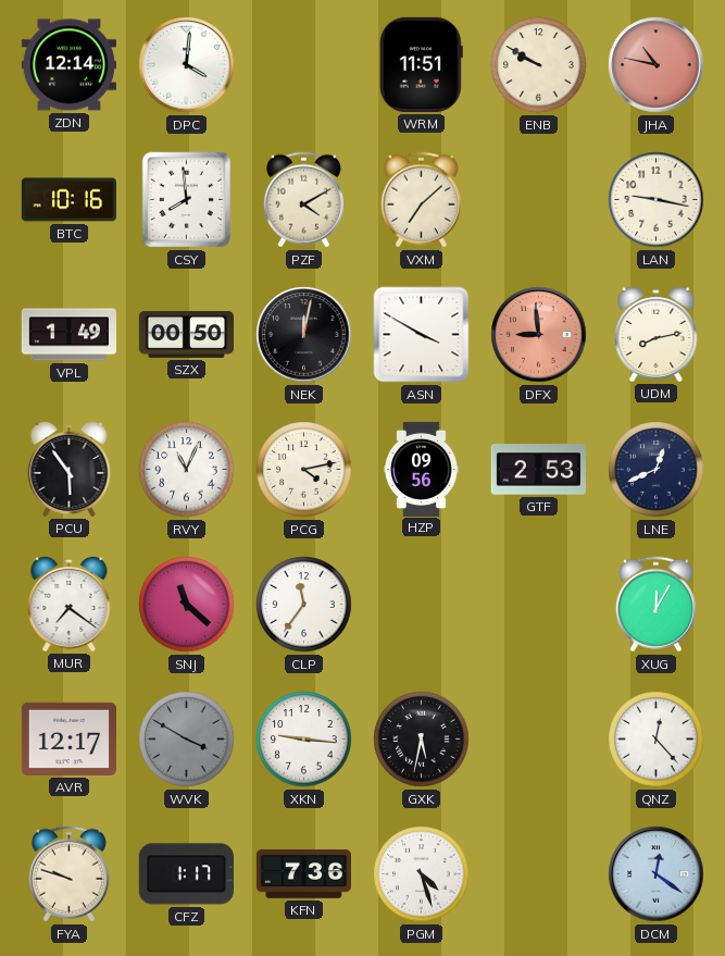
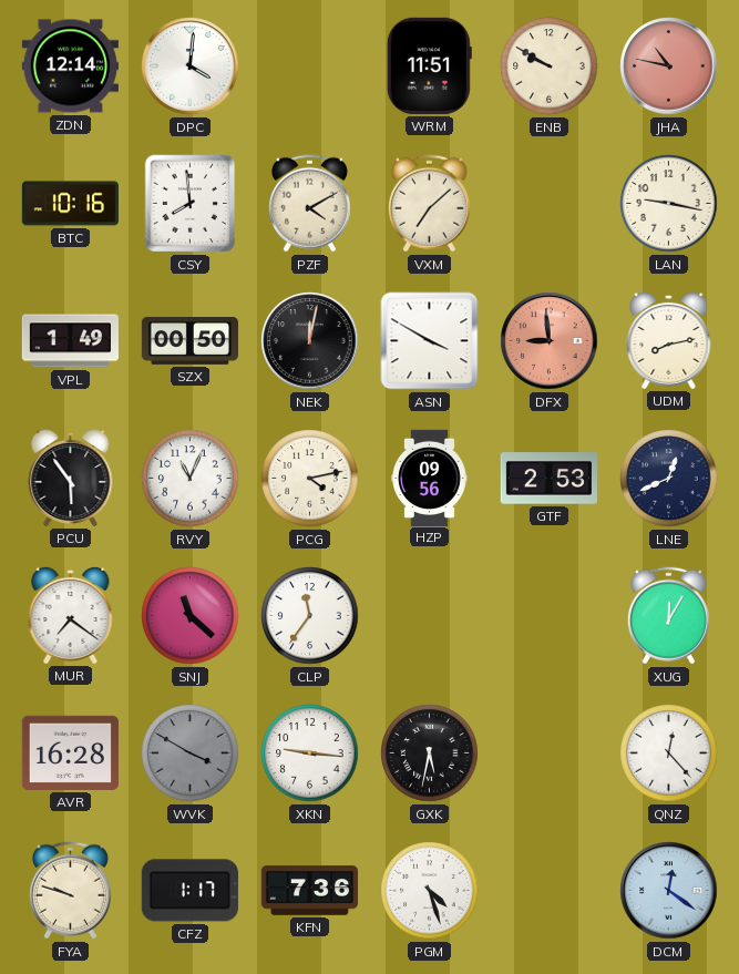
AVR: 12:17 -> 16:28 (70, 752)
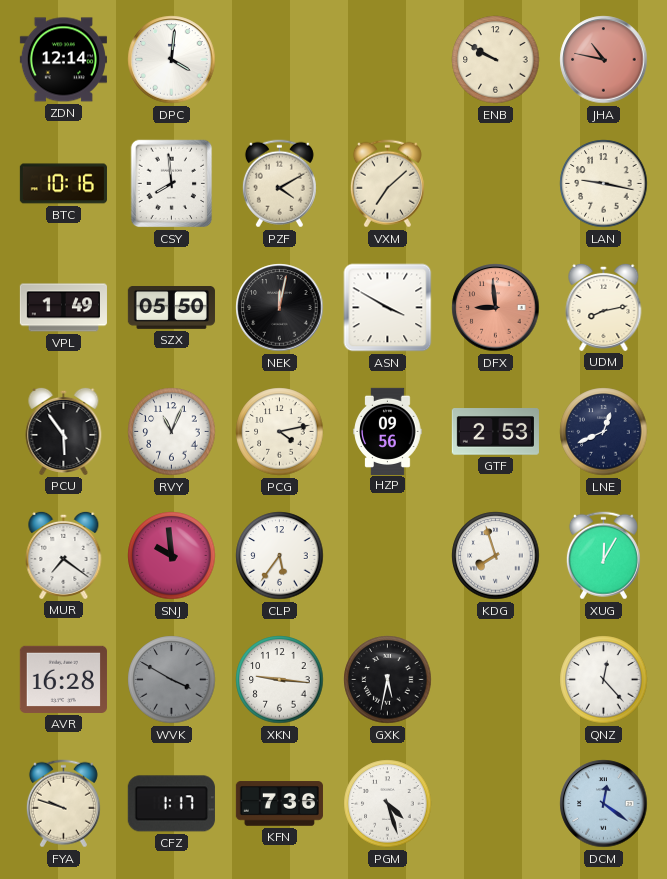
WRM: 11:51 -> none (429, 65)
SZX: 00:50 -> 05:50 (171, 308)
SNJ: 11:22 -> 9:59 (172, 556)
CLP: 11:36 -> 5:36 (280, 556)
KDG: none -> 7:57 (496, 556)
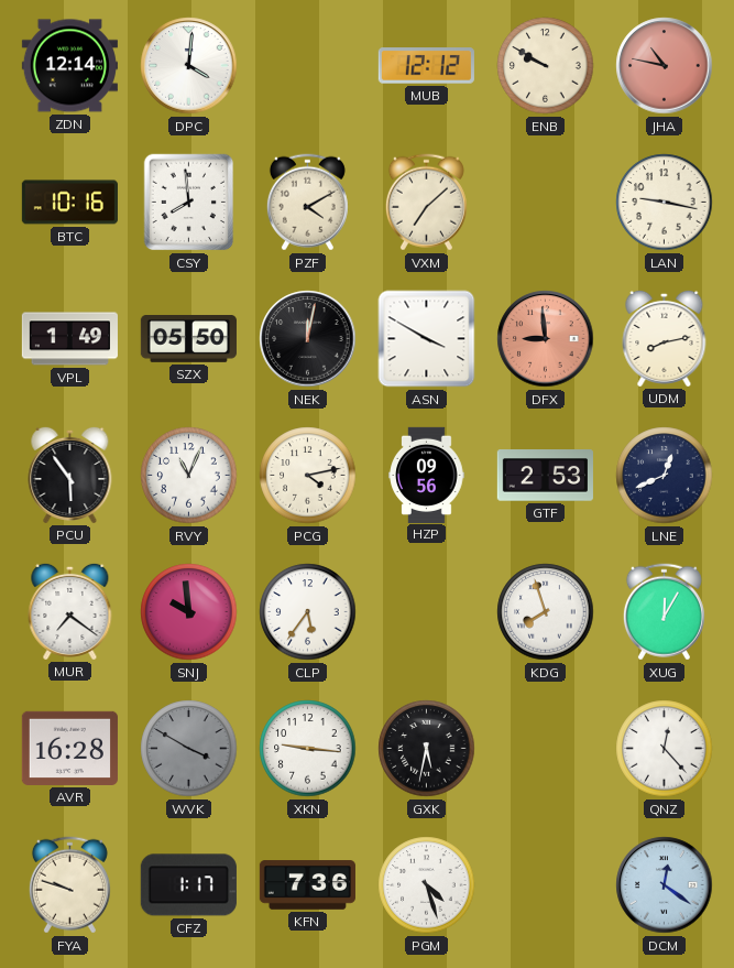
MUB: none -> 12:12 (426, 66)
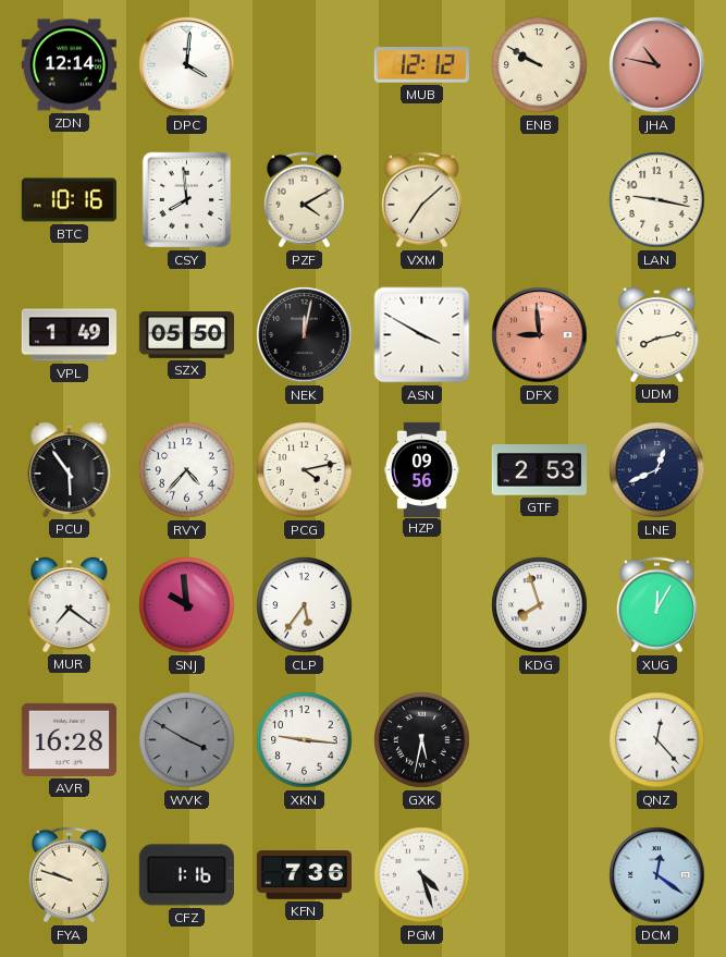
RVY: 11:04 -> 4:37 (187, 470)
CFZ: 1:17 -> 1:16 (186, 875)
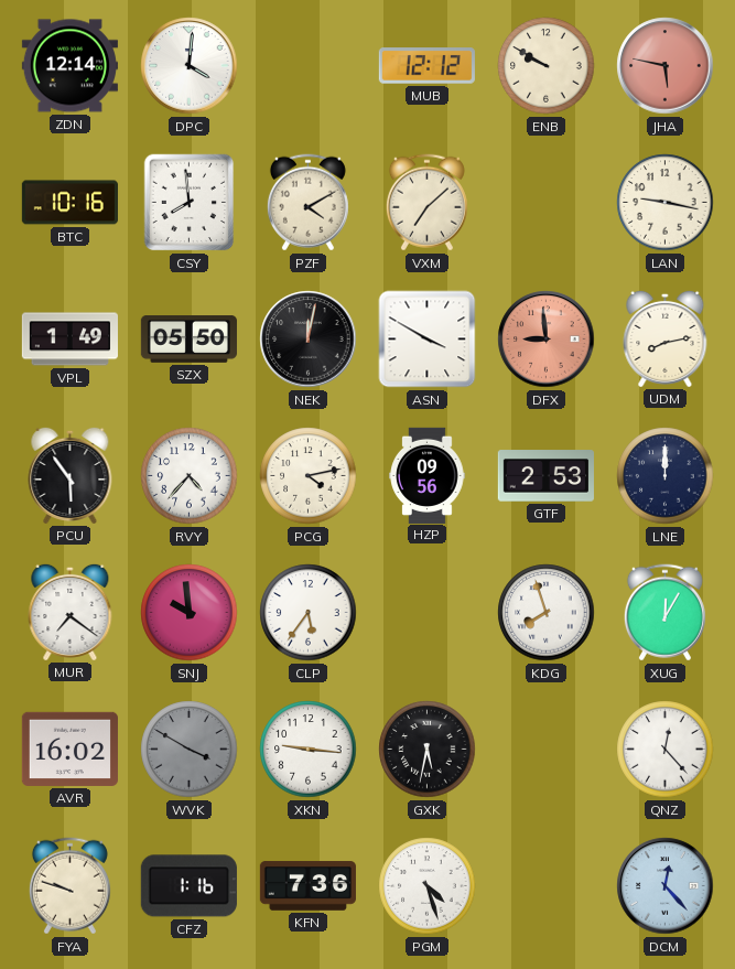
JHA: 10:47 -> 5:47 (666, 66)
LNE: 12:41 -> 12:00 (666, 476)
AVR: 16:28 -> 16:02 (69, 749)
DCM: 12:21 -> 12:23 (666, 886)
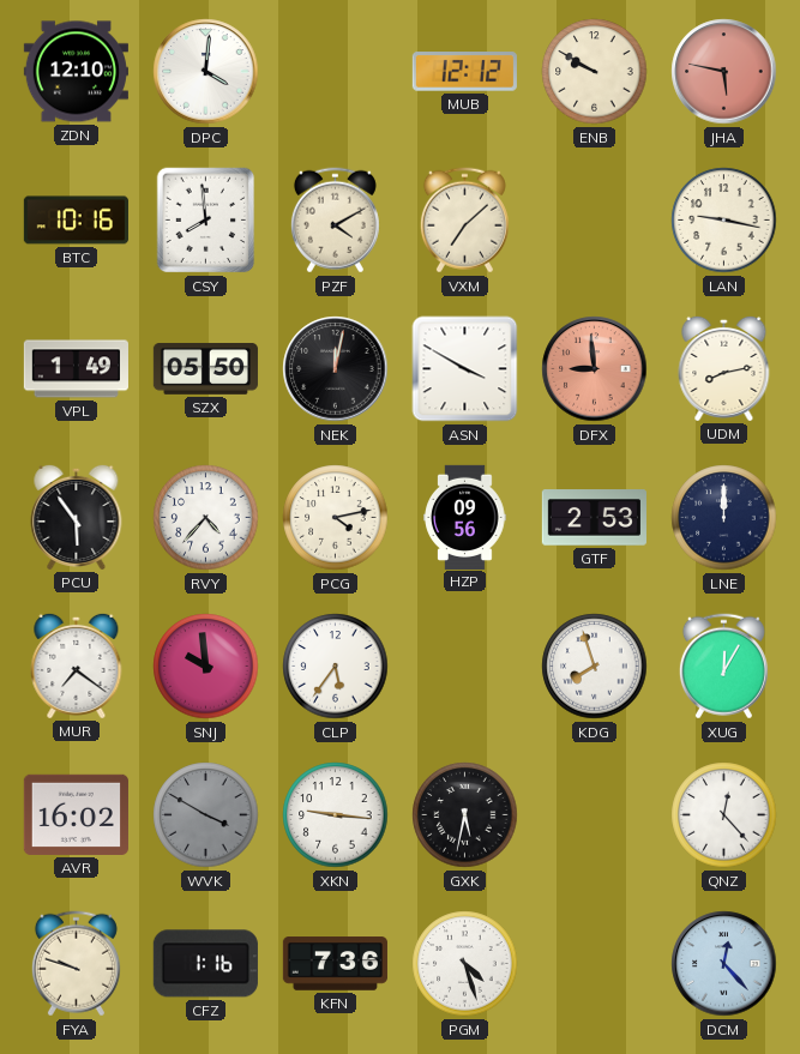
ZDN: 12:14 -> 12:10 (76, 72)
